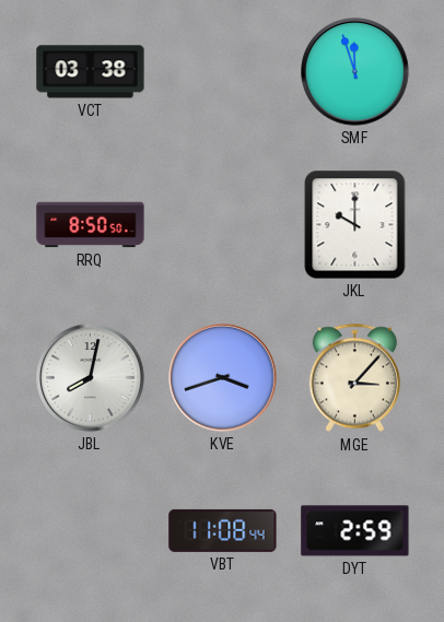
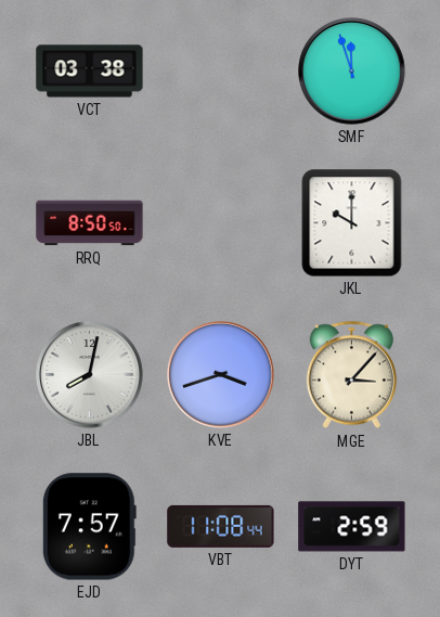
EJD: none -> 7:57 (89, 527)
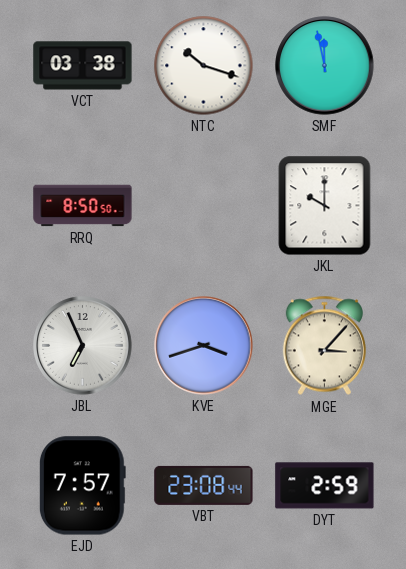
NTC: none -> 10:18 (204, 66)
SMF: 11:57 -> 11:58 (325, 66)
JBL: 8:02 -> 6:56 (83, 346)
VBT: 11:08 -> 23:08 (204, 485)
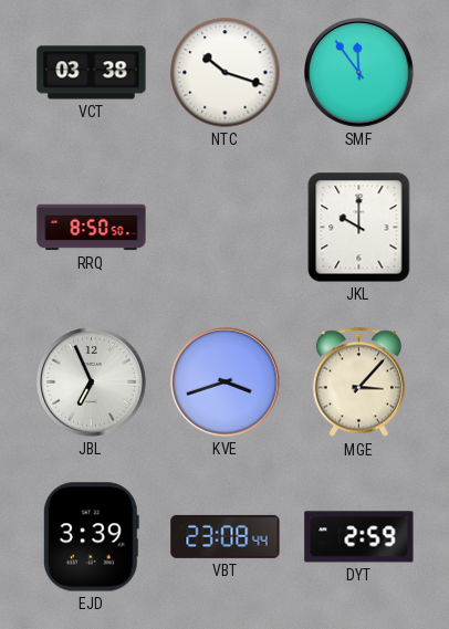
SMF: 11:58 -> 11:54 (359, 73)
EJD: 7:57 -> 3:39 (91, 537)
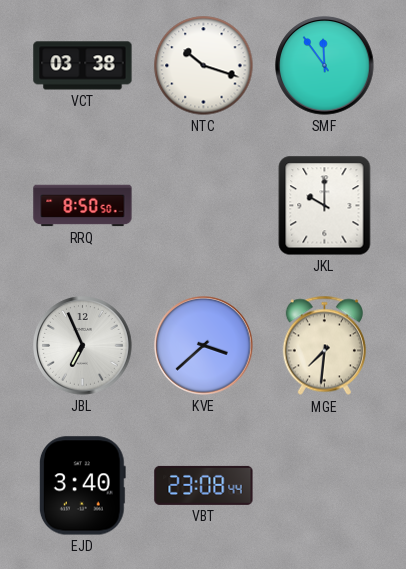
KVE: 3:42 -> 3:38 (204, 346)
MGE: 3:07 -> 7:31 (324, 346)
EJD: 3:39 -> 3:40 (82, 486)
DYT: 2:59 -> none (359, 537)
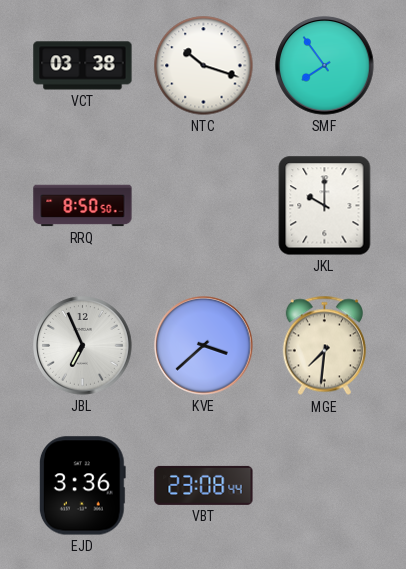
SMF: 11:54 -> 7:54 (325, 66)
EJD: 3:40 -> 3:36 (82, 486)
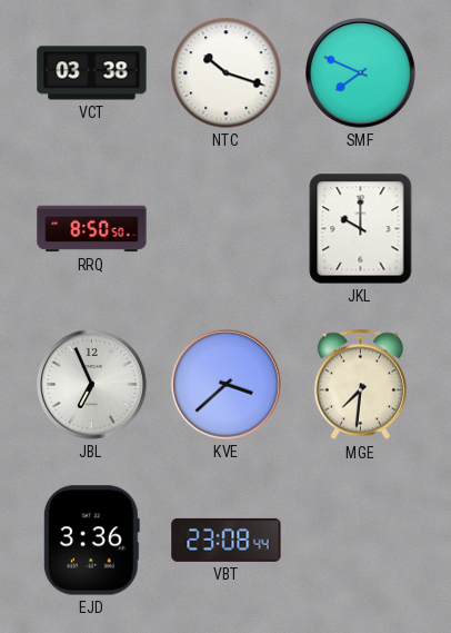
SMF: 7:54 -> 7:49 (361, 73)
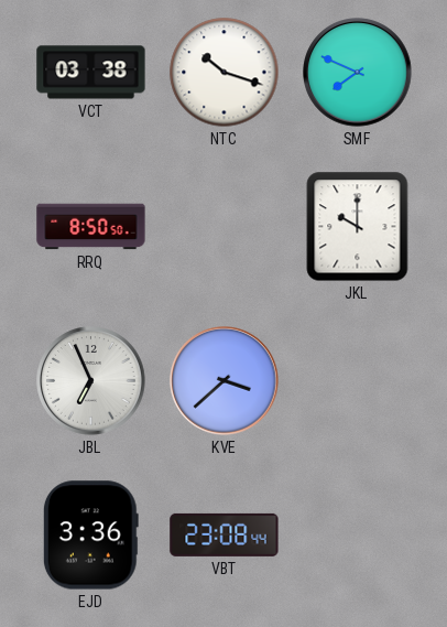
MGE: 7:31 -> none (360, 385)
